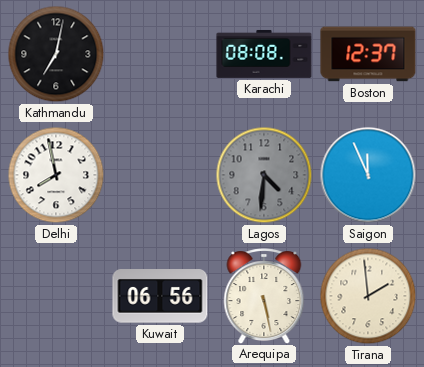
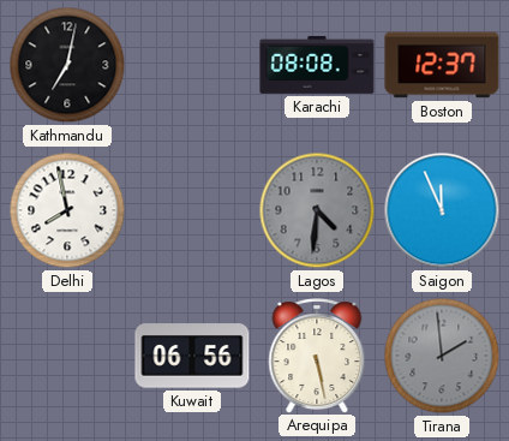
Tirana dial: cream -> grey (442, 356)
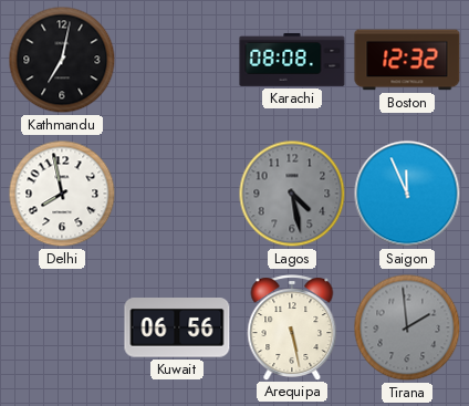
Boston: 12:37 -> 12:32 (407, 60)
Lagos: 4:31 -> 4:28 (292, 194)
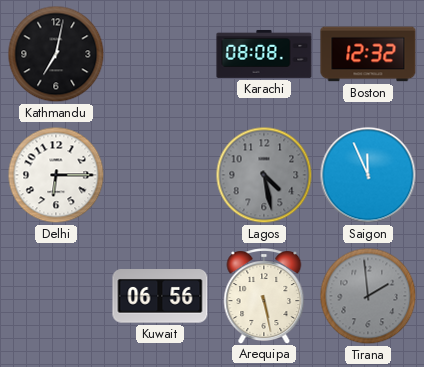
Delhi: 7:58 -> 6:15 (56, 175)
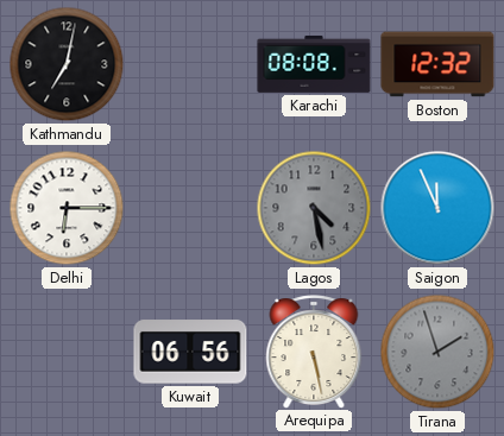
Tirana: 1:59 -> 1:57 (437, 352)
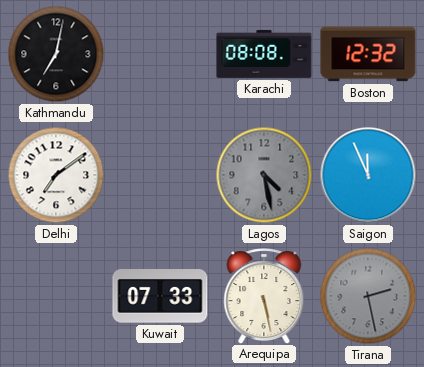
Delhi: 6:15 -> 7:09 (56, 175)
Kuwait: 06:56 -> 07:33 (160, 296)
Tirana: 1:57 -> 2:28 (368, 296)
